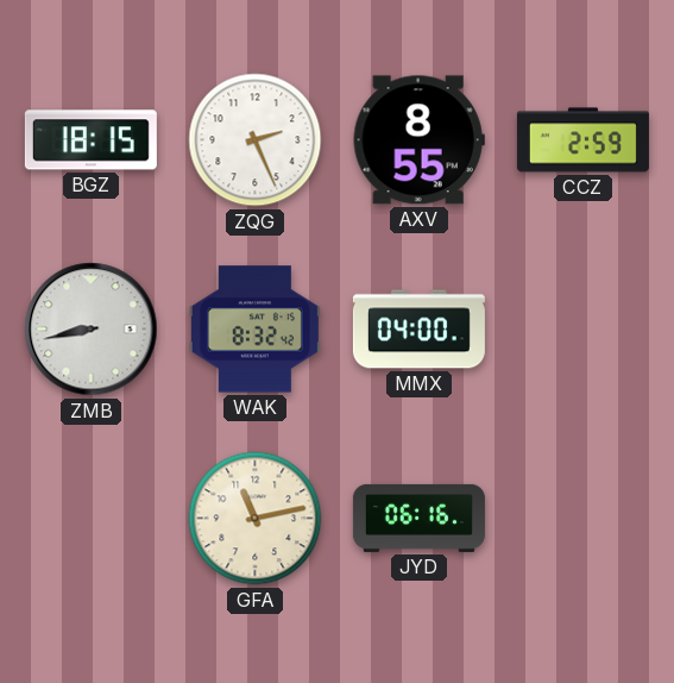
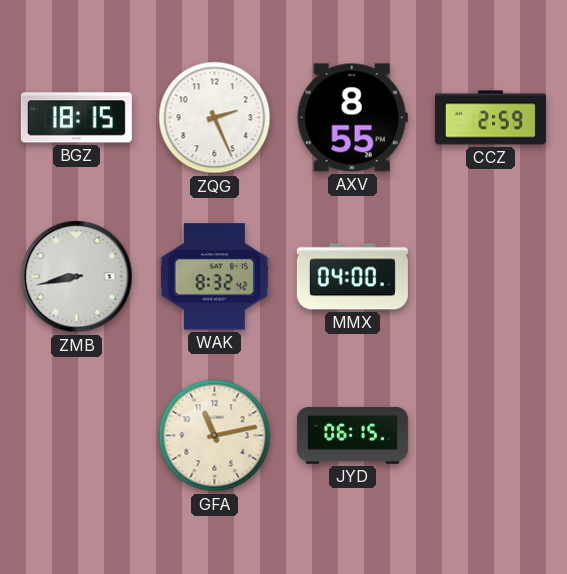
JYD: 06:16 -> 06:15 (352, 435)
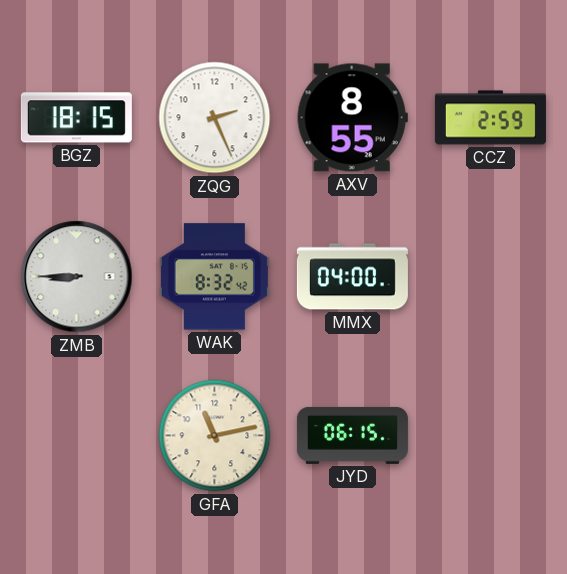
ZMB: 8:43 -> 8:45 (77, 277)
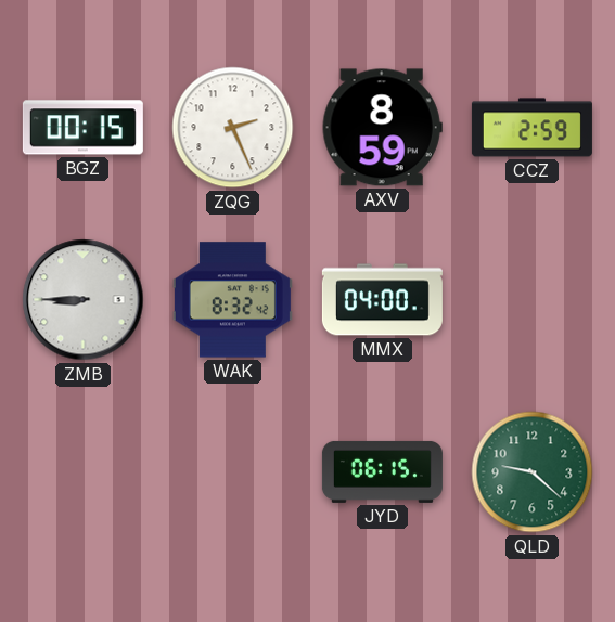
BGZ: 18:15 -> 00:15 (82, 128)
AXV: 8:55 -> 8:59 (382, 128)
GFA: 11:13 -> none (215, 436)
QLD: none -> 9:22 (533, 472)
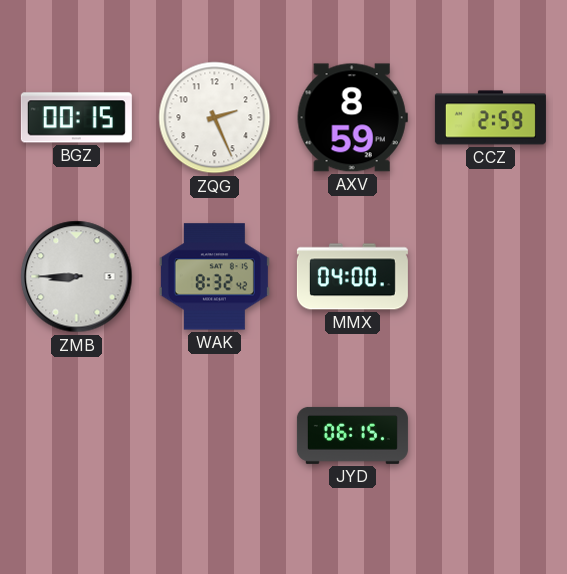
QLD: 9:22 -> none (533, 472)
